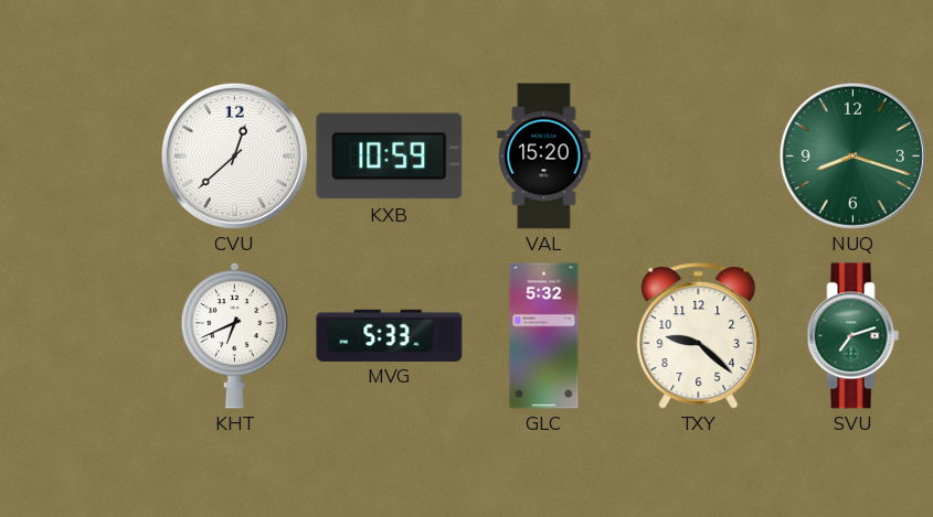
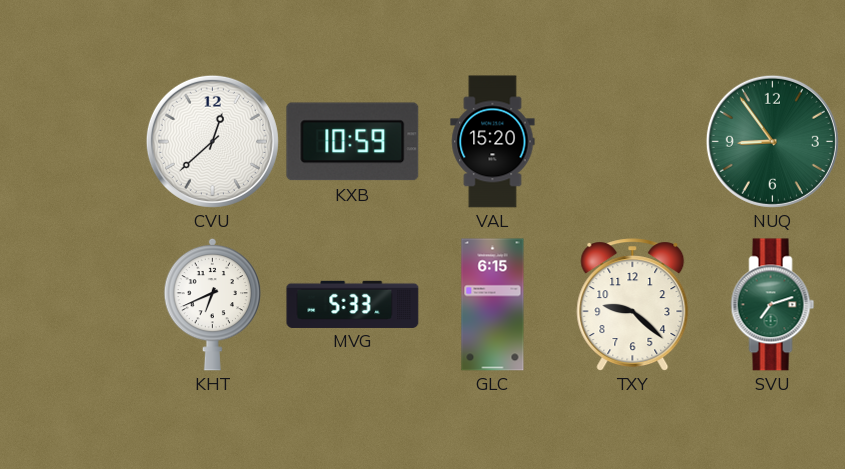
NUQ: 8:18 -> 8:54 (772, 141)
GLC: 5:32 -> 6:15 (493, 305)
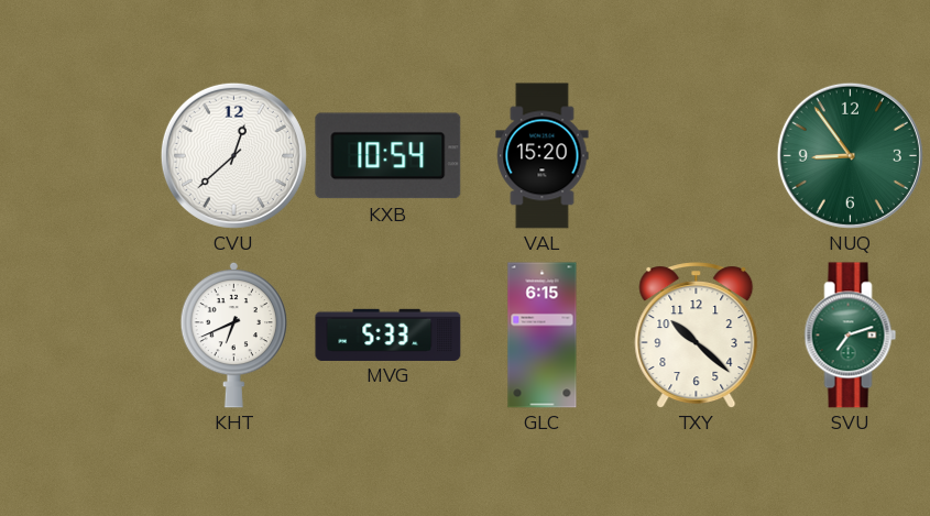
KXB: 10:59 -> 10:54 (389, 156)
TXY: 9:22 -> 10:22 (697, 336)
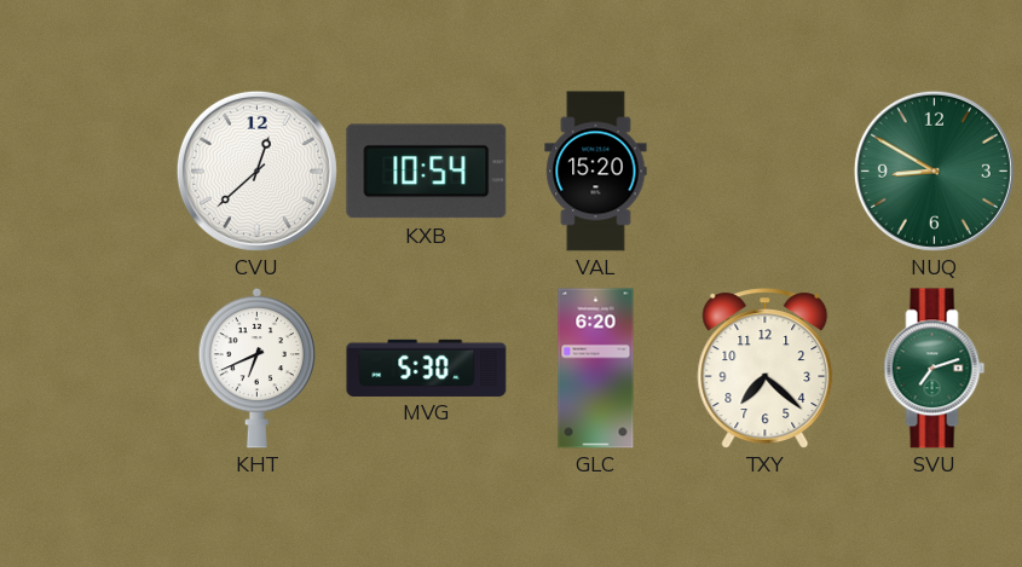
NUQ: 8:54 -> 8:50 (934, 170)
MVG: 5:33 -> 5:30 (427, 368)
GLC: 6:15 -> 6:20 (596, 369)
TXY: 10:22 -> 7:22 (766, 369)
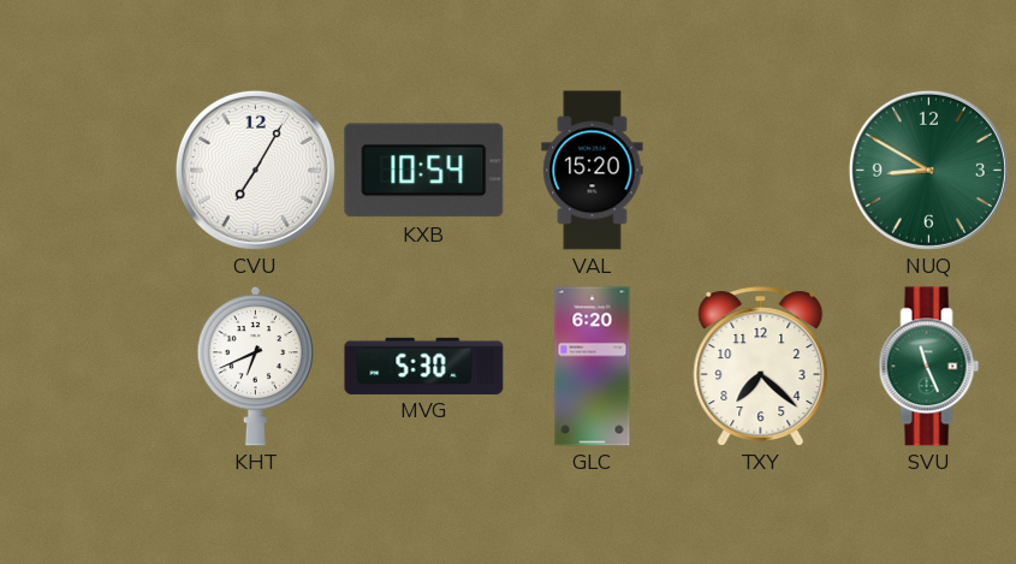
CVU: 12:38 -> 7:05 (255, 170)
SVU: 7:12 -> 11:26 (929, 367)
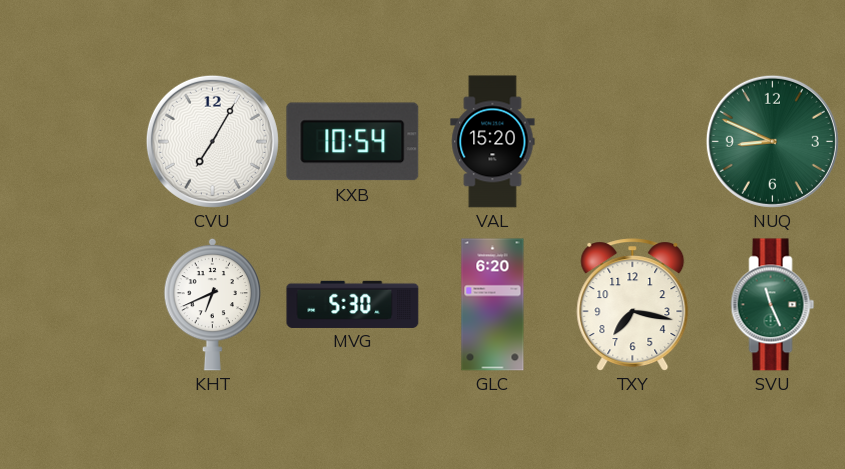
NUQ: 8:50 -> 8:49 (772, 141)
TXY: 7:22 -> 7:17 (633, 305)
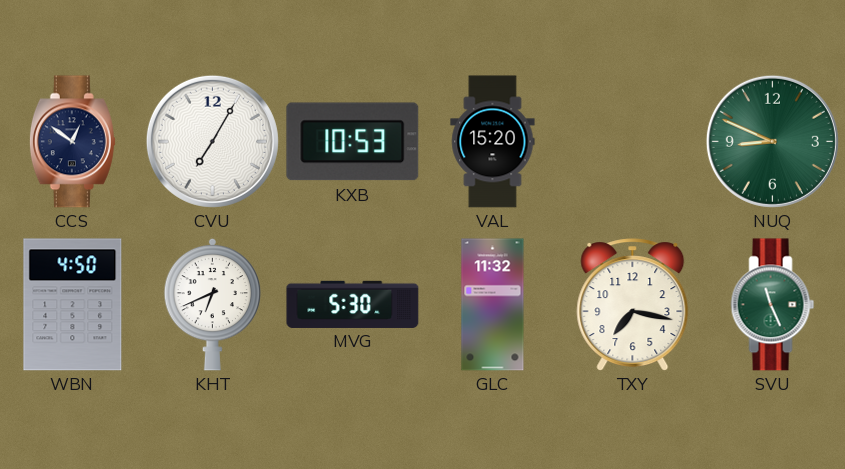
CCS: none -> 12:51 (72, 142)
KXB: 10:54 -> 10:53 (353, 142)
WBN: none -> 4:50 (73, 305)
GLC: 6:20 -> 11:32 (493, 305)
